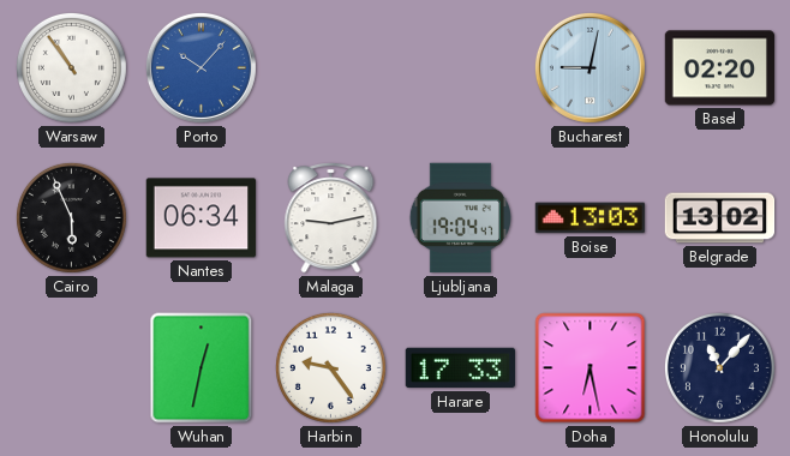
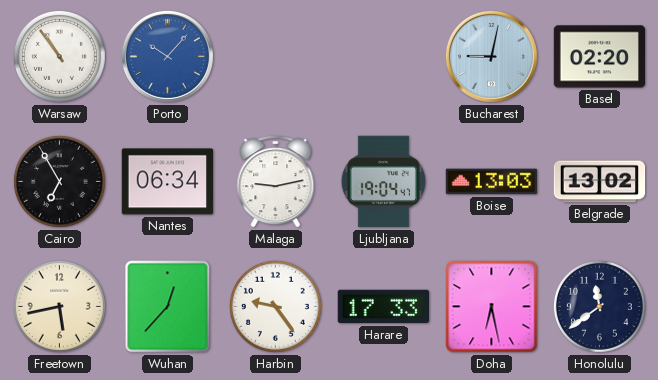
Cairo: 5:56 -> 6:55 (59, 181)
Freetown: none -> 5:43 (59, 306)
Wuhan: 12:32 -> 12:37 (168, 307)
Honolulu: 11:07 -> 11:39 (599, 306)
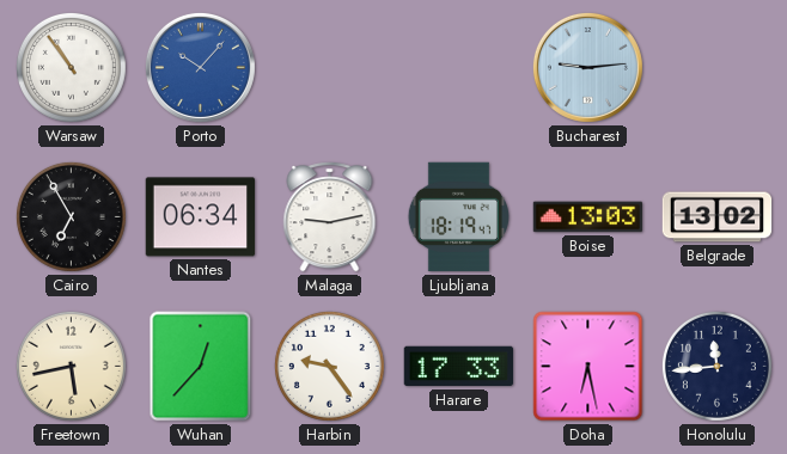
Bucharest: 9:02 -> 9:14 (587, 67)
Basel: 02:20 -> none (600, 57)
Ljubljana: 19:04 -> 18:19 (458, 217)
Honolulu: 11:39 -> 11:44 (716, 366)
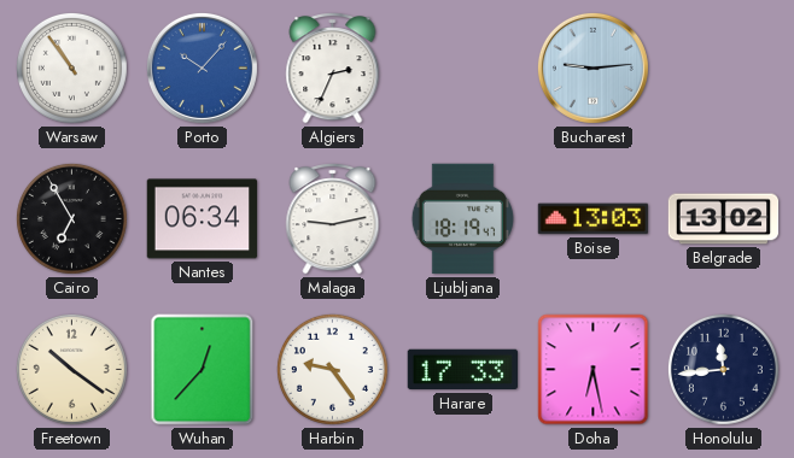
Algiers: none -> 2:34 (333, 69)
Freetown: 5:43 -> 10:21 (71, 369)
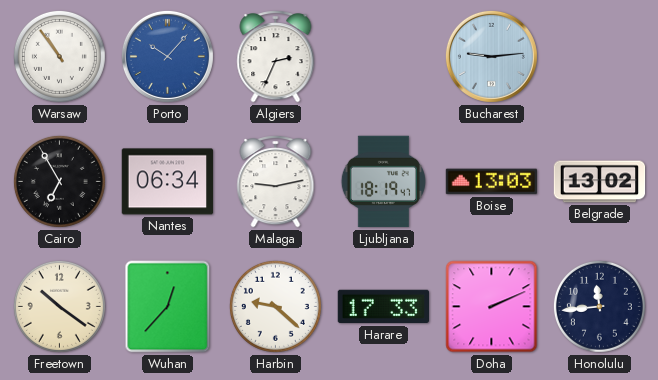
Harbin: 9:24 -> 9:22 (275, 306)
Doha: 6:28 -> 2:11 (492, 307)
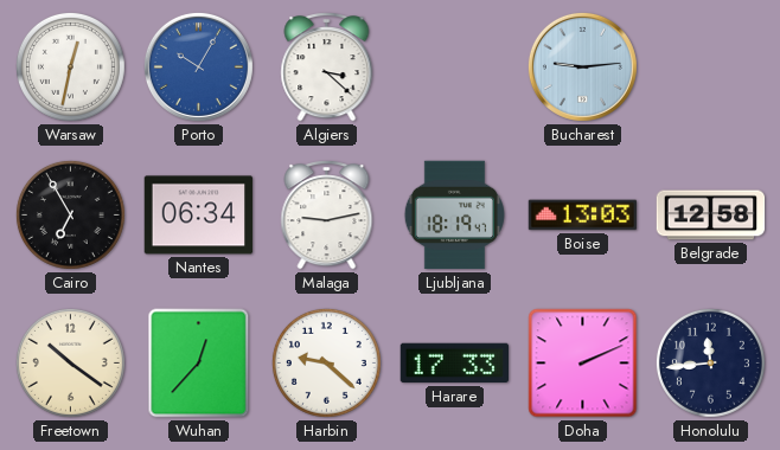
Warsaw: 10:54 -> 12:32 (70, 66)
Porto: 10:07 -> 10:05 (198, 66)
Algiers: 2:34 -> 3:22 (327, 67)
Belgrade: 13:02 -> 12:58 (711, 216)
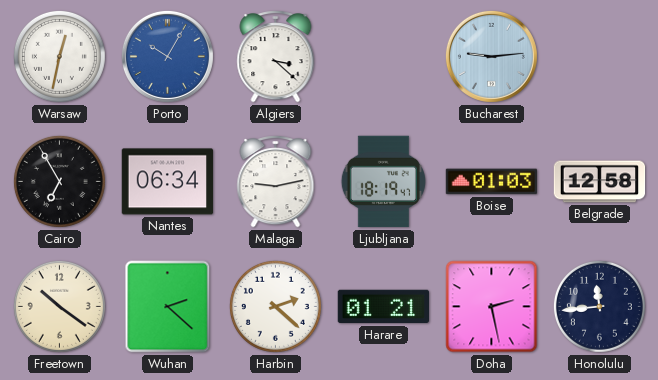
Boise: 13:03 -> 01:03 (492, 182)
Wuhan: 12:37 -> 2:22 (168, 307)
Harbin: 9:22 -> 2:22 (275, 306)
Harare: 17:33 -> 01:21 (383, 307)
Doha: 2:11 -> 2:28 (492, 307)
